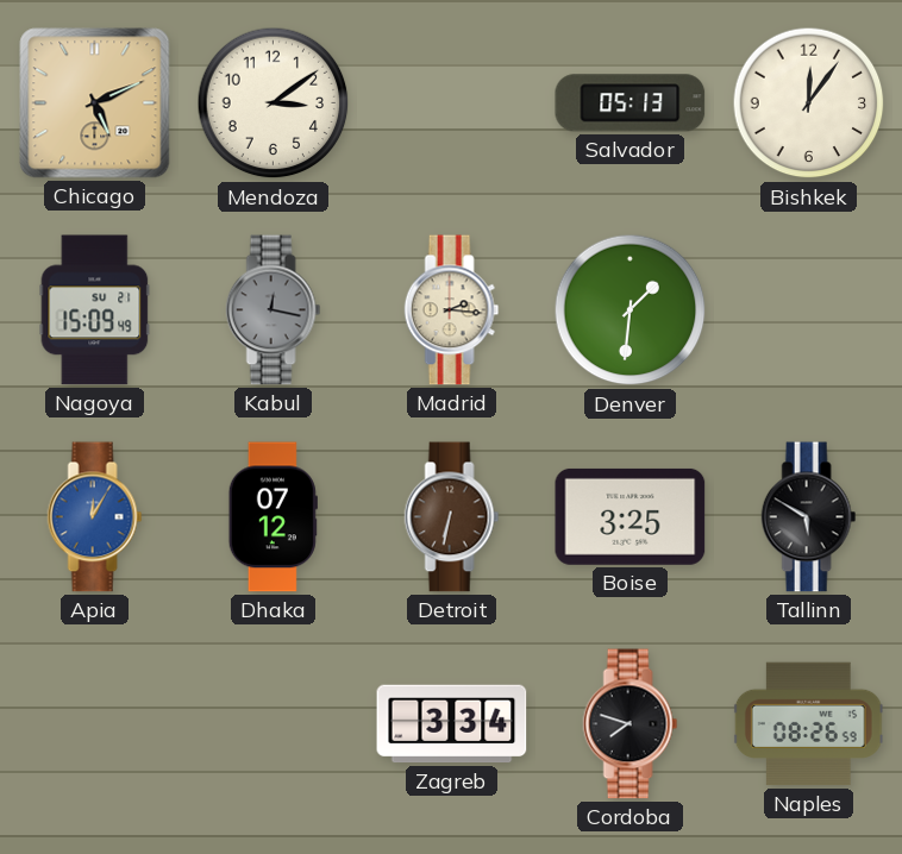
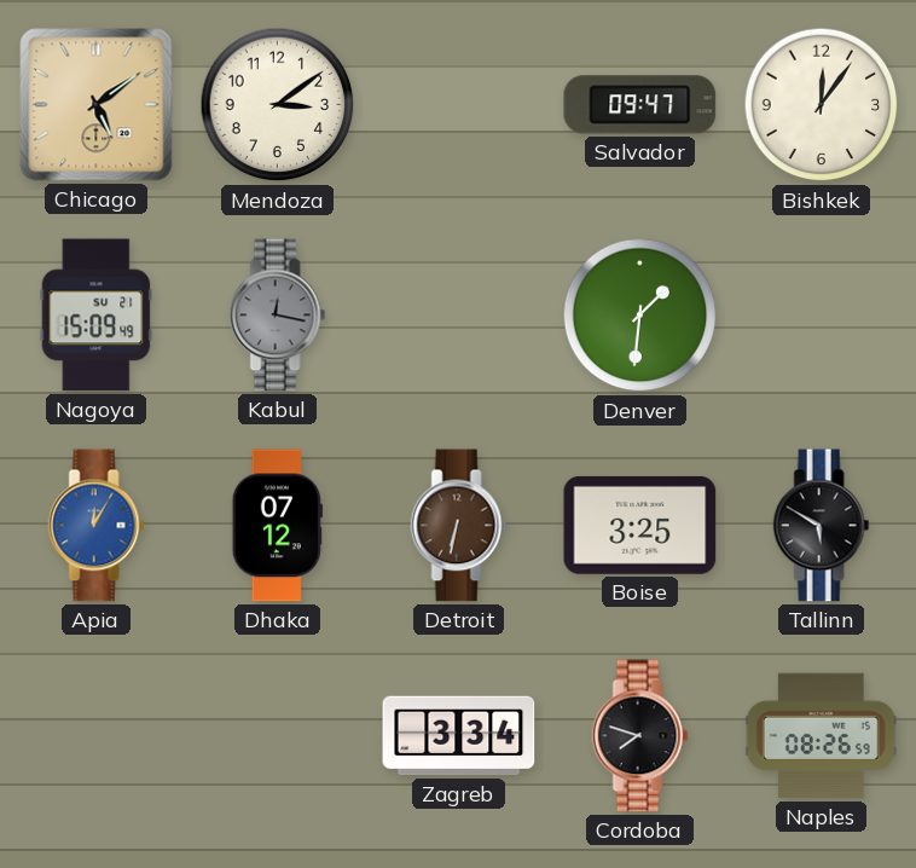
Chicago: 5:11 -> 5:09 (97, 105)
Salvador: 05:13 -> 09:47 (640, 105)
Madrid: 2:16 -> none (452, 310)
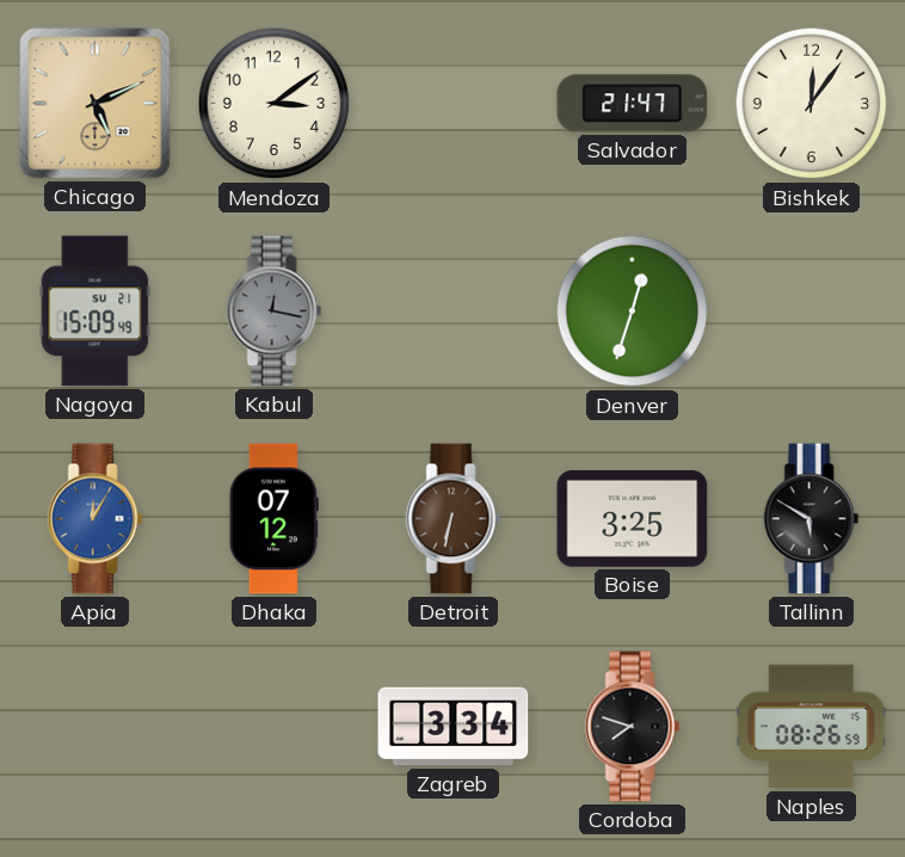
Chicago: 5:09 -> 5:11 (96, 104)
Salvador: 09:47 -> 21:47 (633, 104)
Denver: 1:31 -> 12:33 (633, 312)
